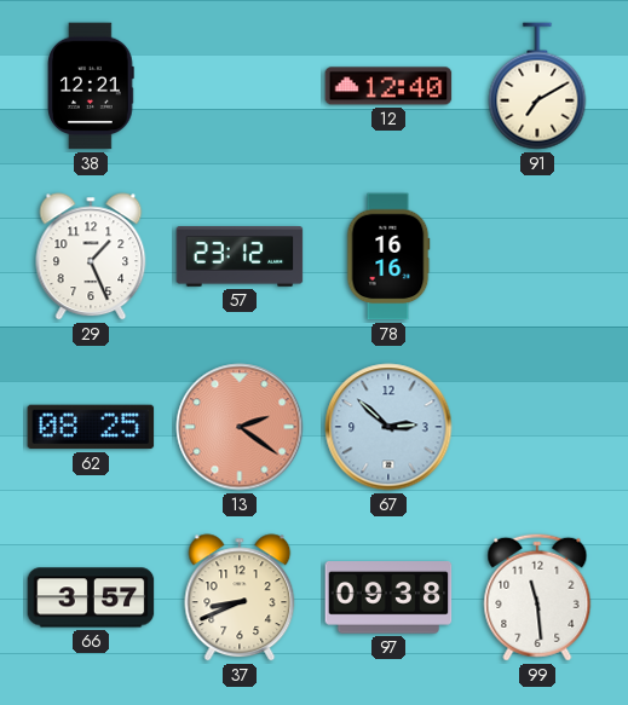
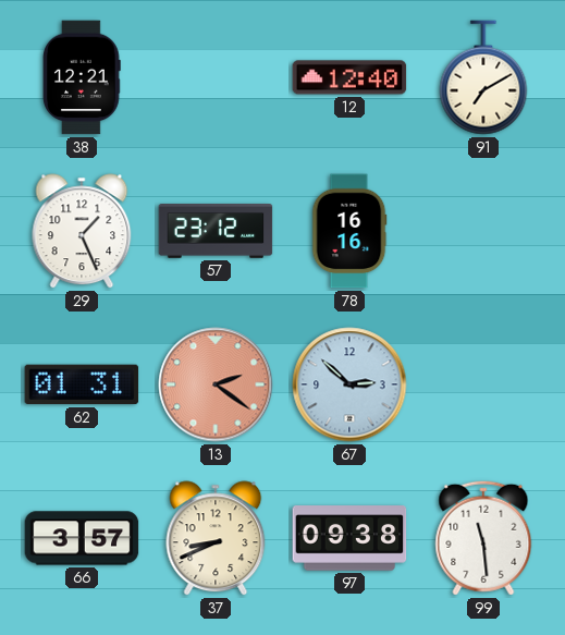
62: 08:25 -> 01:31 (82, 384)
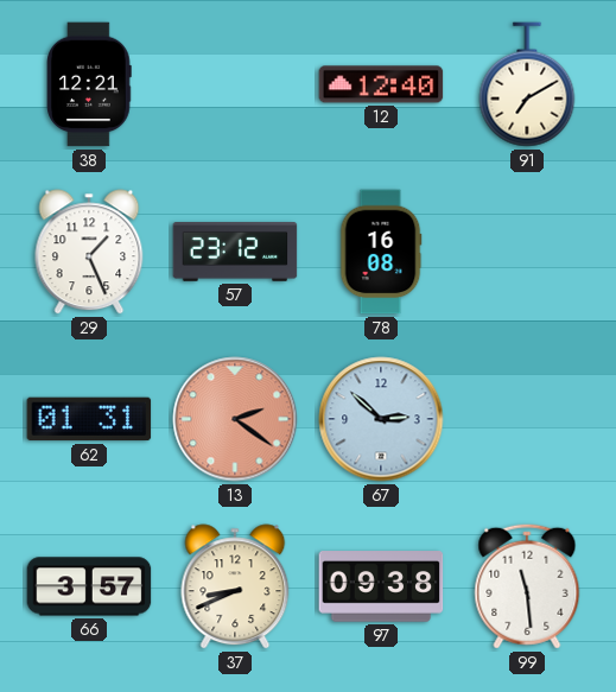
78: 16:16 -> 16:08 (381, 252)
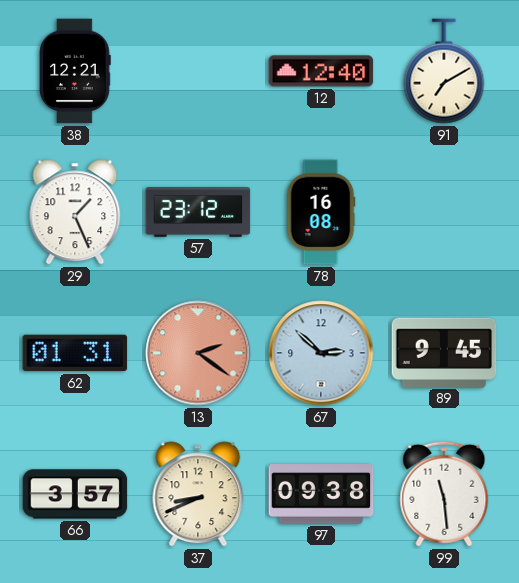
89: none -> 9:45 (444, 352)
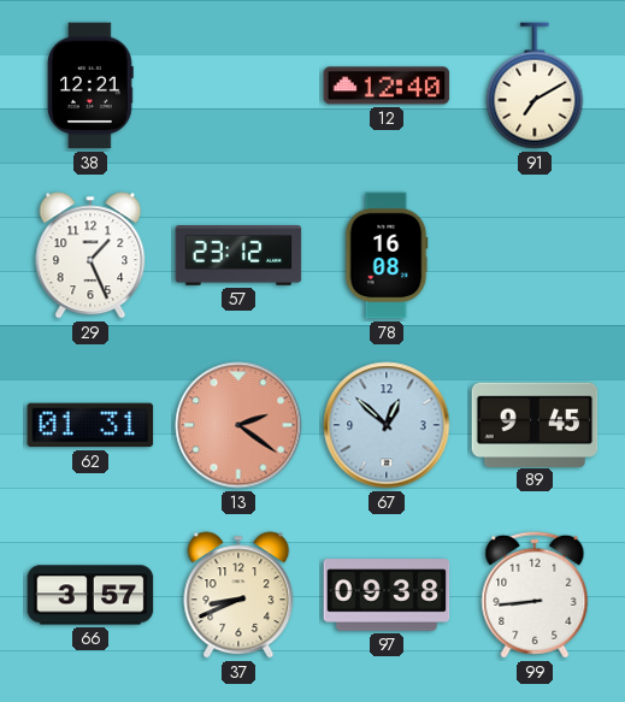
67: 2:52 -> 12:52 (387, 425)
99: 11:29 -> 8:44 (535, 595)
